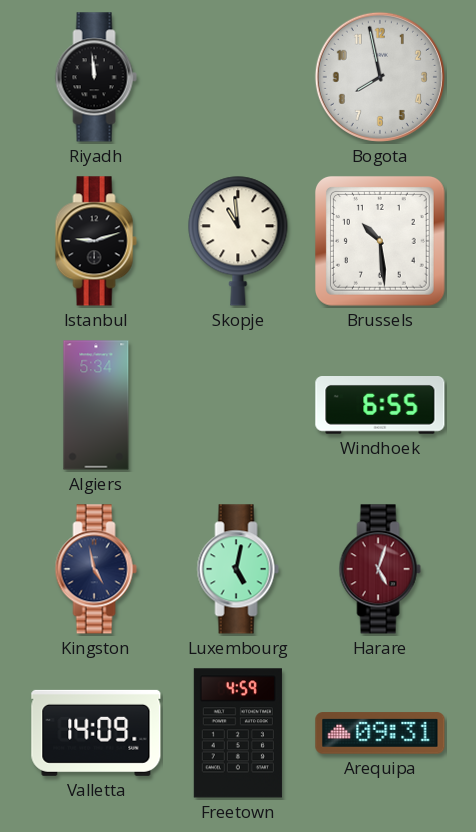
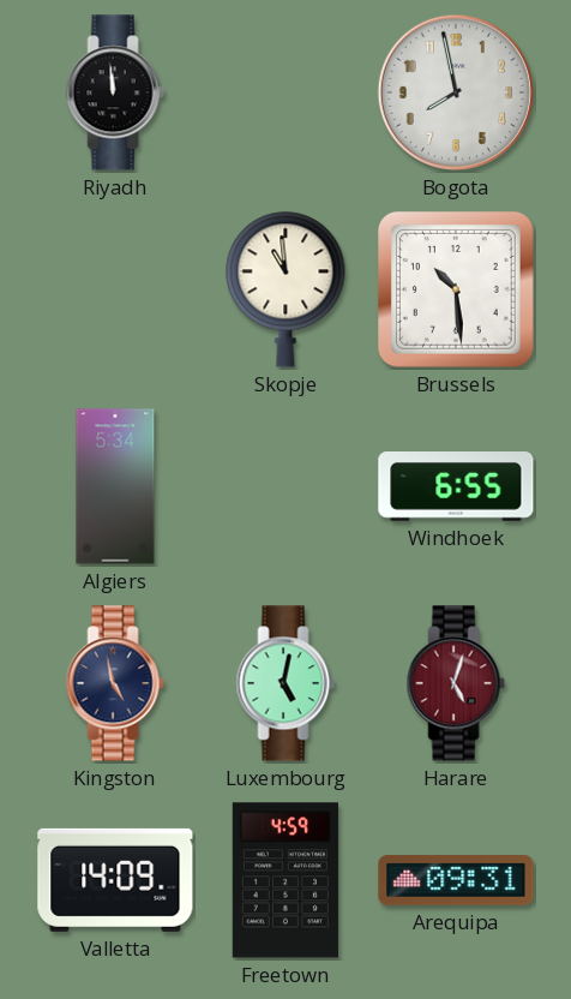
Istanbul: 9:12 -> none (96, 241)
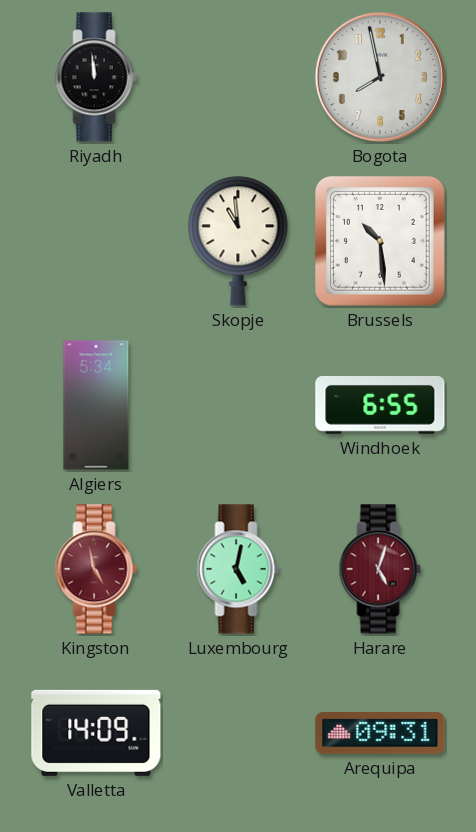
Kingston dial: navy -> burgundy (96, 569)
Freetown: 4:59 -> none (285, 880)
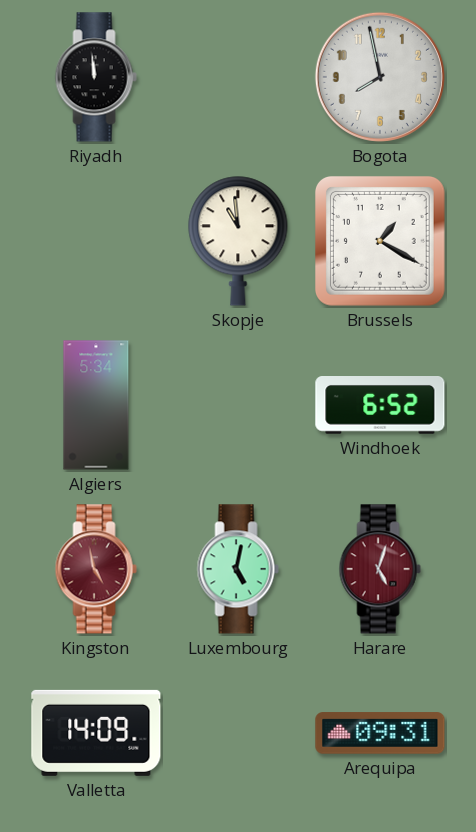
Brussels: 10:29 -> 1:20 (381, 242)
Windhoek: 6:55 -> 6:52 (380, 406)
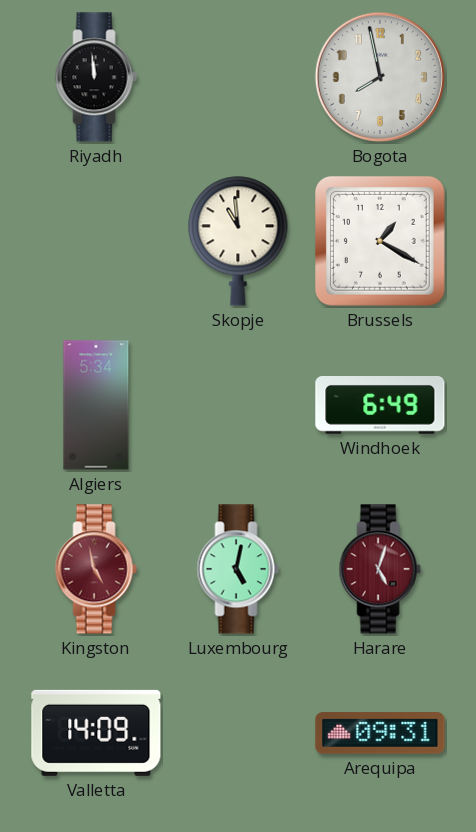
Windhoek: 6:52 -> 6:49 (380, 406)
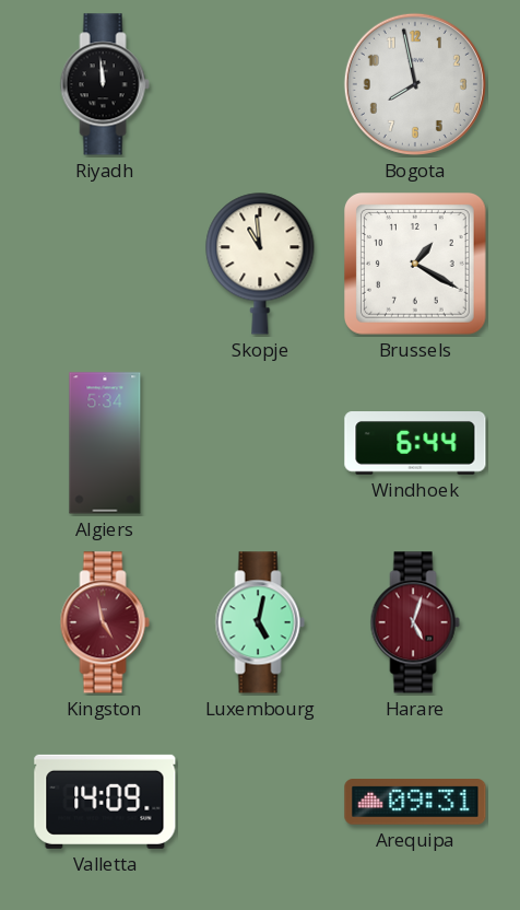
Windhoek: 6:49 -> 6:44 (415, 444)
